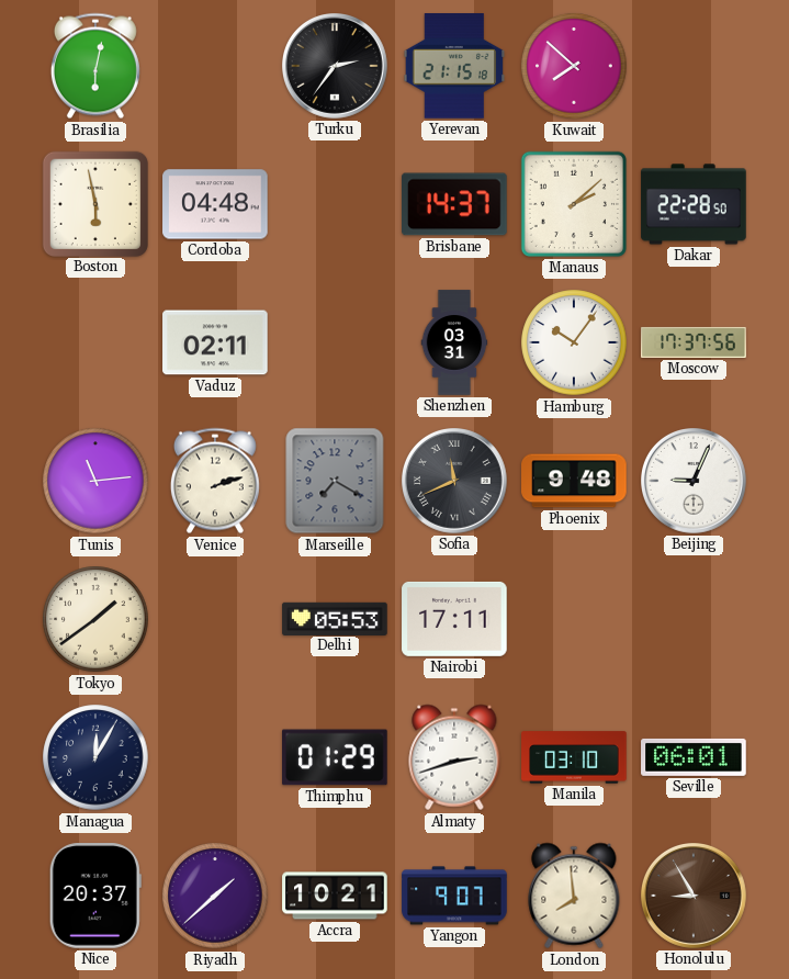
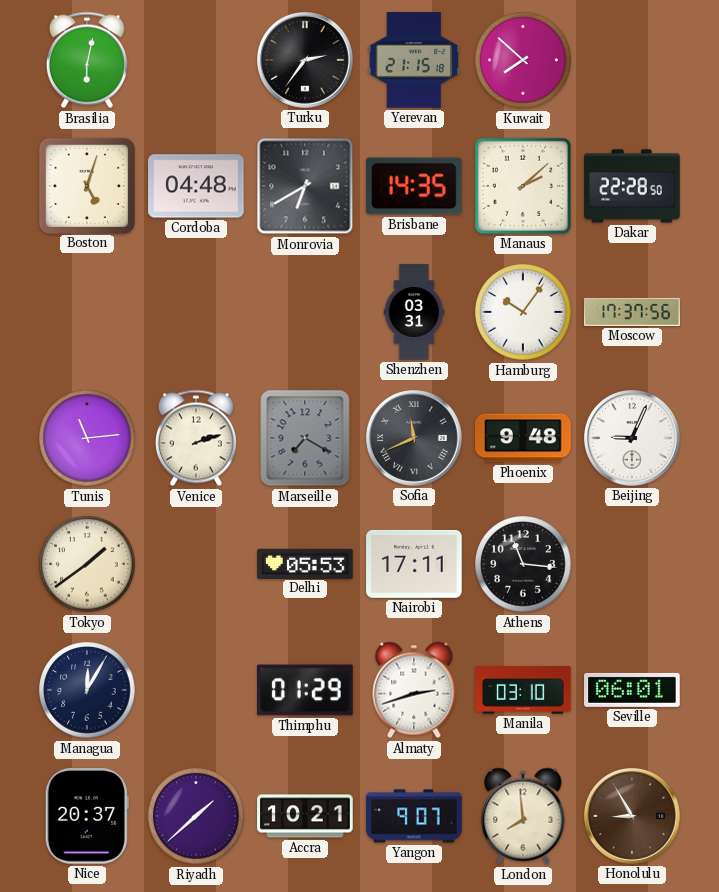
Boston: 5:58 -> 5:03 (86, 185)
Monrovia: none -> 6:40 (305, 186)
Brisbane: 14:37 -> 14:35 (414, 186)
Vaduz: 02:11 -> none (215, 342)
Athens: none -> 11:16 (523, 564)
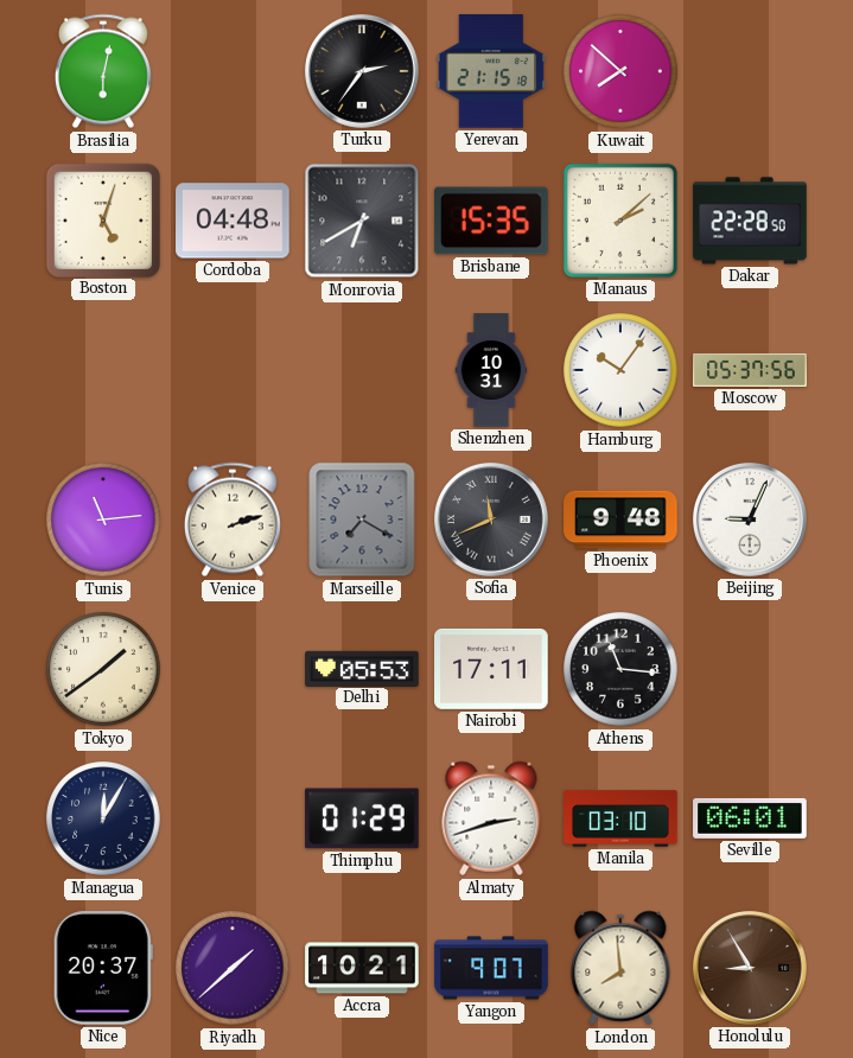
Brisbane: 14:35 -> 15:35 (491, 221)
Shenzhen: 03:31 -> 10:31 (491, 370)
Moscow: 17:37 -> 05:37 (750, 370)
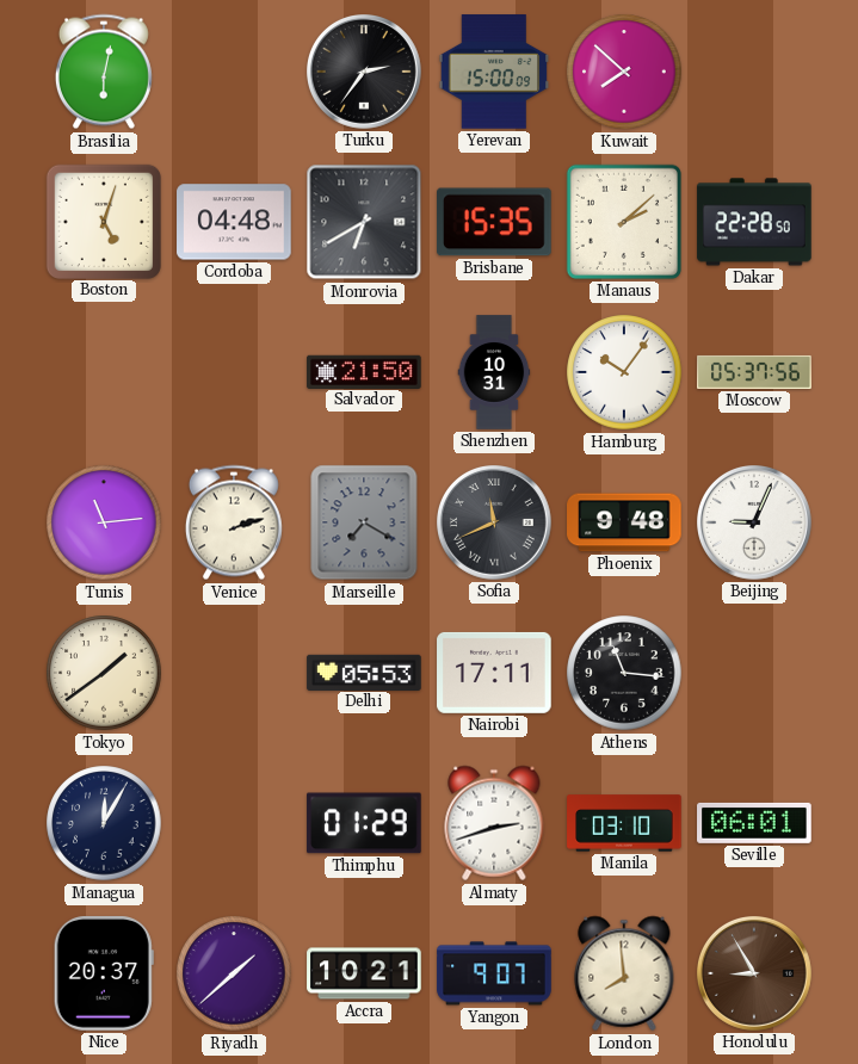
Yerevan: 21:15 -> 15:00 (494, 72)
Salvador: none -> 21:50 (364, 371)
